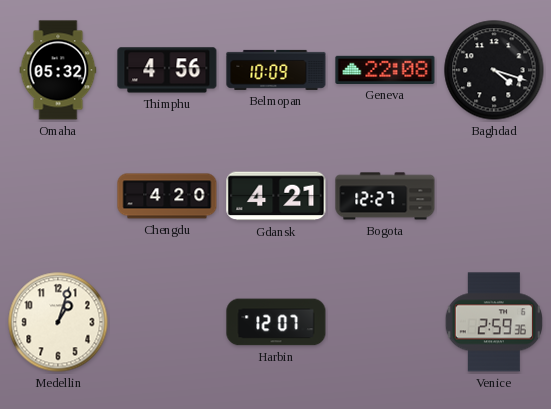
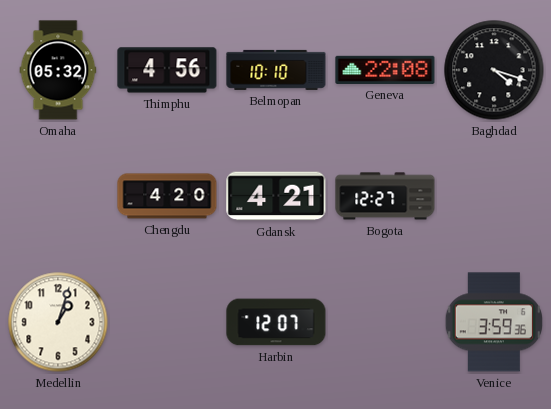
Belmopan: 10:09 -> 10:10 (276, 70)
Venice: 2:59 -> 3:59 (493, 322)
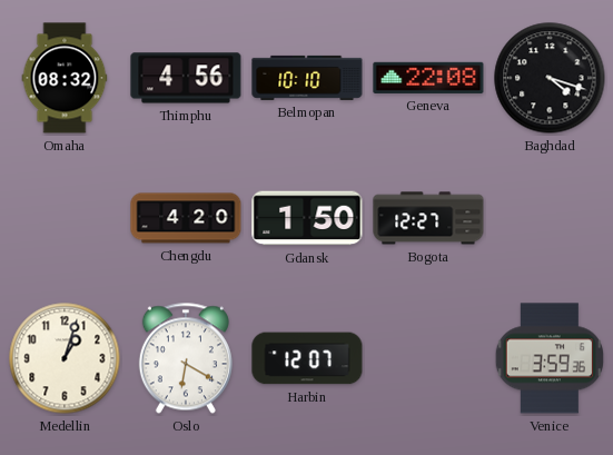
Omaha: 05:32 -> 08:32 (65, 78)
Gdansk: 4:21 -> 1:50 (307, 218)
Oslo: none -> 6:20 (186, 358)
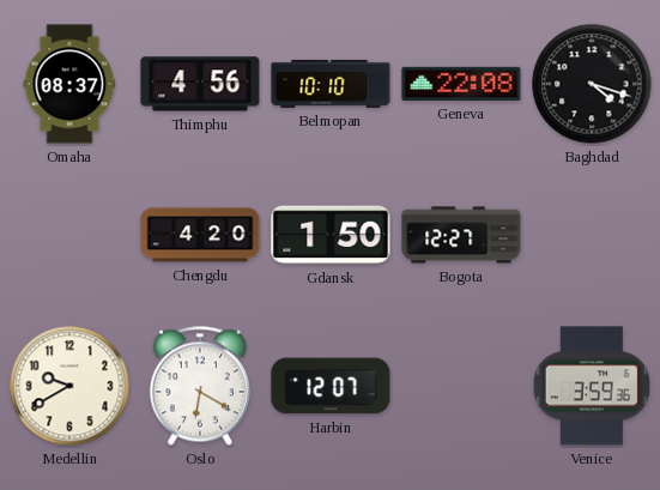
Omaha: 08:32 -> 08:37 (69, 84)
Medellin: 1:03 -> 9:40 (69, 386)
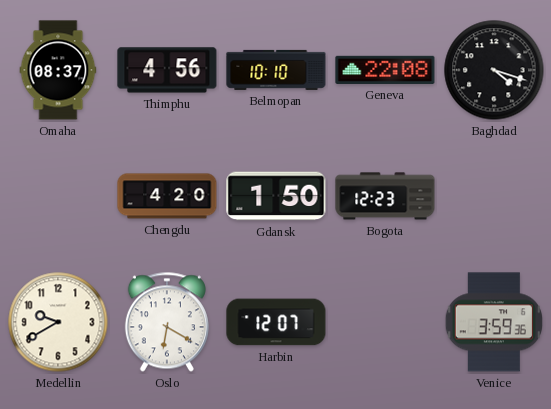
Bogota: 12:27 -> 12:23 (385, 196)
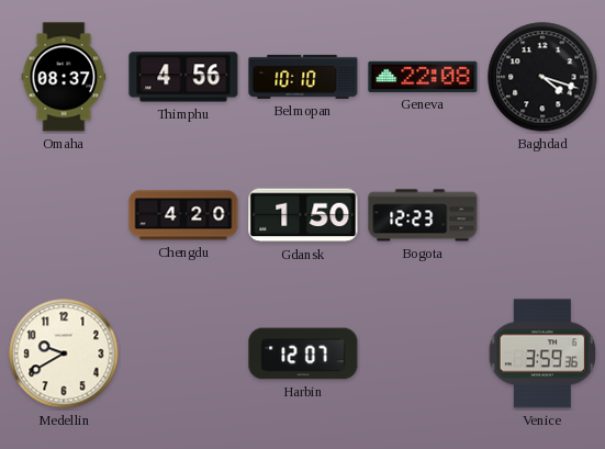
Oslo: 6:20 -> none (167, 322)
